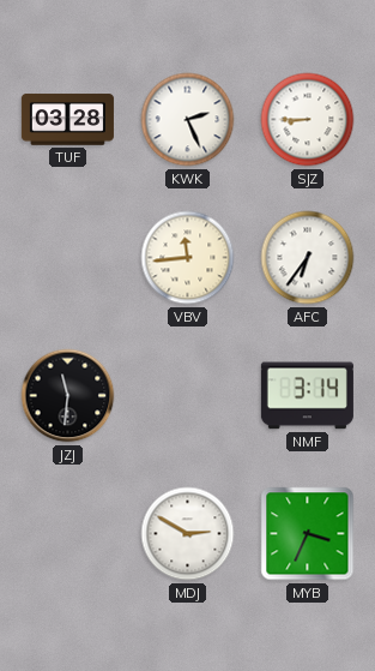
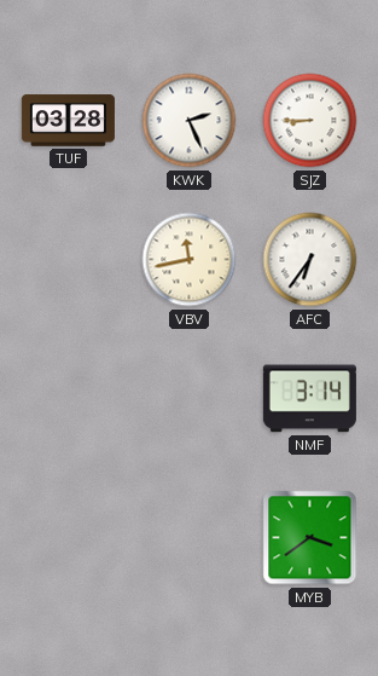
VBV: 11:44 -> 11:43 (190, 260)
JZJ: 11:31 -> none (68, 396)
MDJ: 2:50 -> none (188, 534)
MYB: 3:34 -> 3:39 (310, 538)
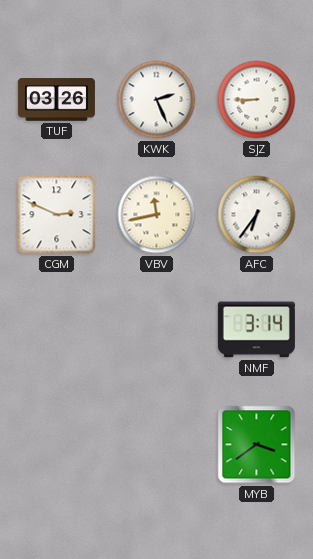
TUF: 03:28 -> 03:26 (56, 100)
CGM: none -> 2:49 (57, 215)
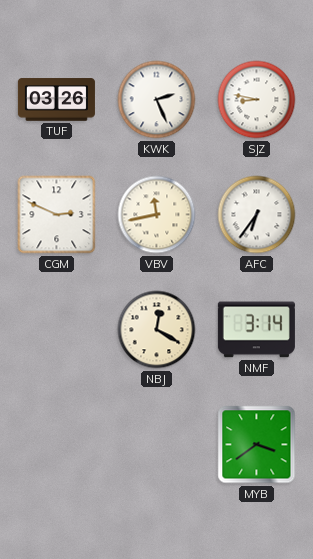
SJZ: 8:45 -> 8:47 (257, 100)
NBJ: none -> 12:20 (157, 330)
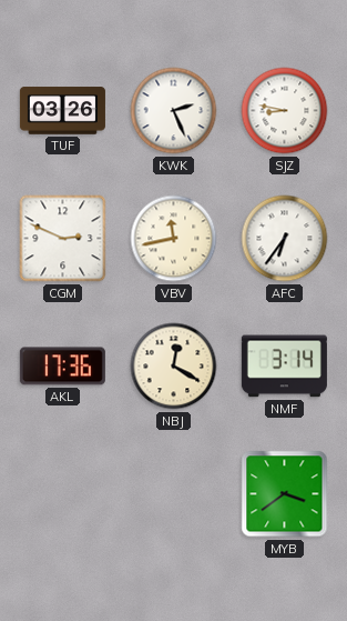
AKL: none -> 17:36 (62, 367)
